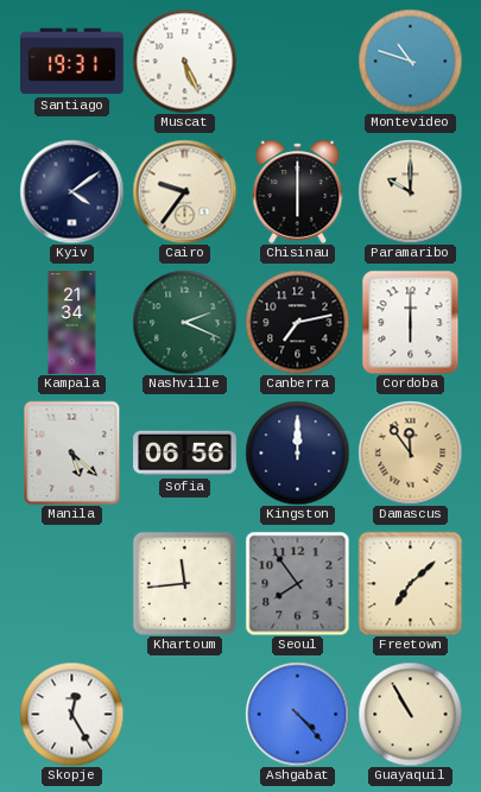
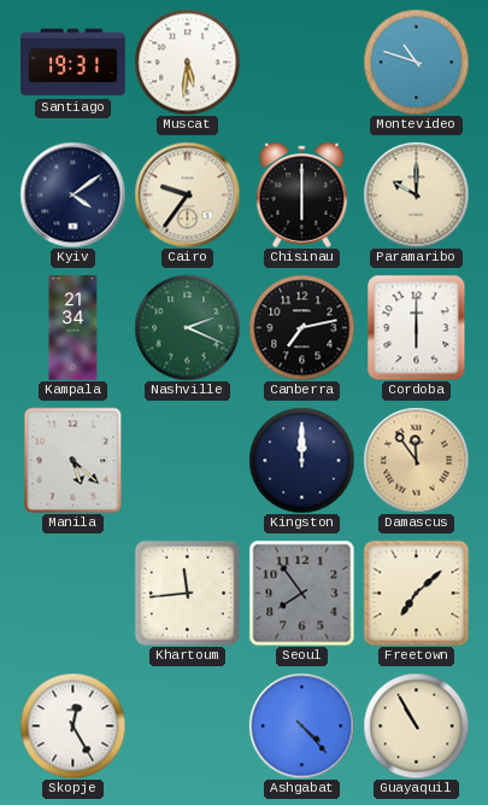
Muscat: 5:26 -> 5:31 (187, 62)
Sofia: 06:56 -> none (185, 454)
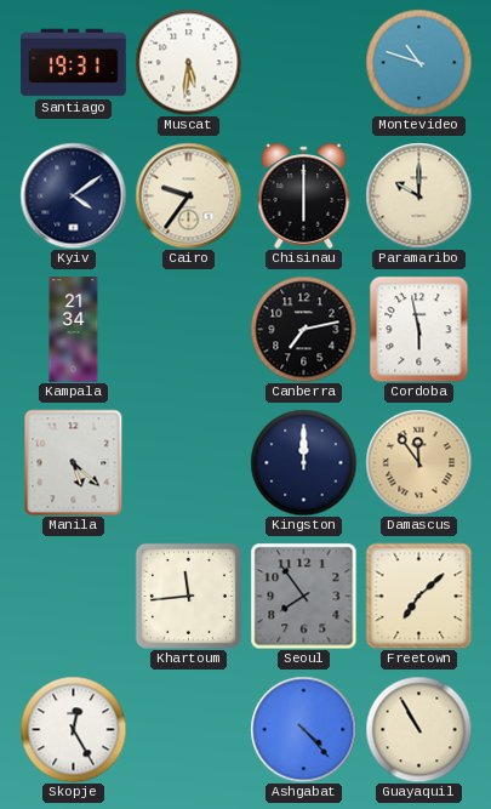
Nashville: 2:19 -> none (187, 327)
Cordoba: 6:00 -> 5:58 (419, 329)
